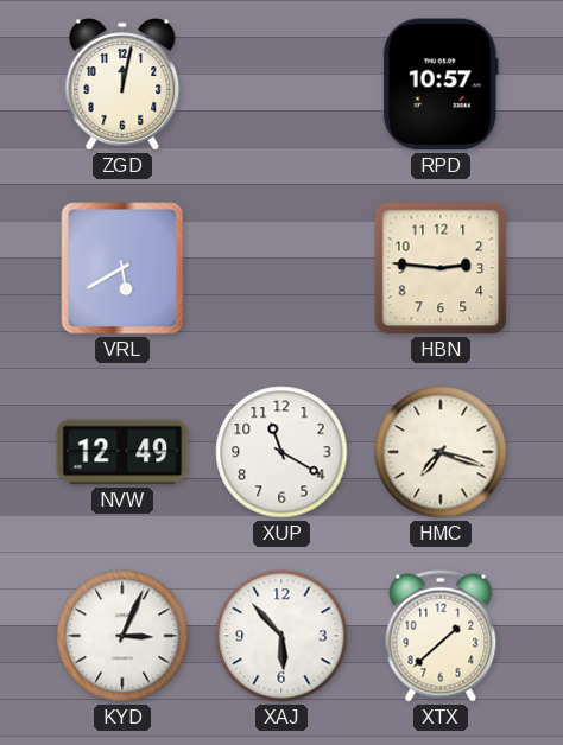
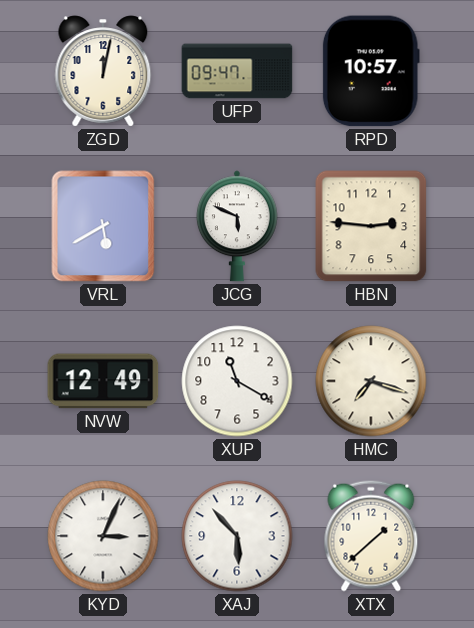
UFP: none -> 09:47 (237, 71)
JCG: none -> 5:49 (237, 226)
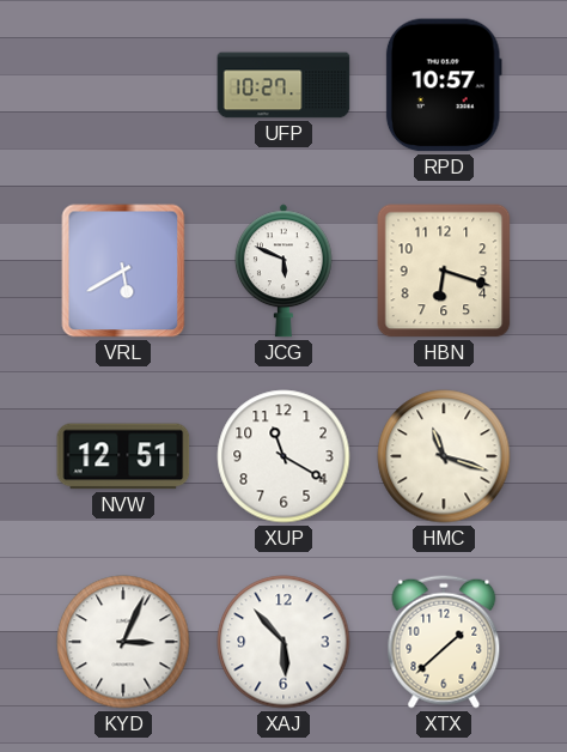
ZGD: 12:02 -> none (103, 71)
UFP: 09:47 -> 10:27 (283, 85)
HBN: 2:46 -> 6:18 (444, 271)
NVW: 12:49 -> 12:51 (123, 456)
HMC: 7:18 -> 11:18 (444, 456)
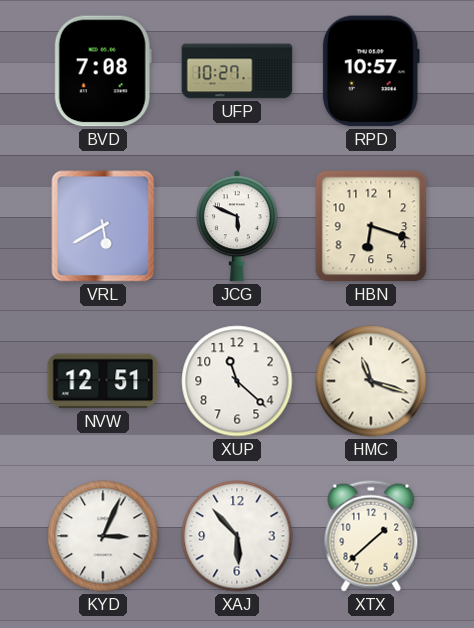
BVD: none -> 7:08 (103, 71)
XUP: 11:20 -> 11:22 (237, 381)
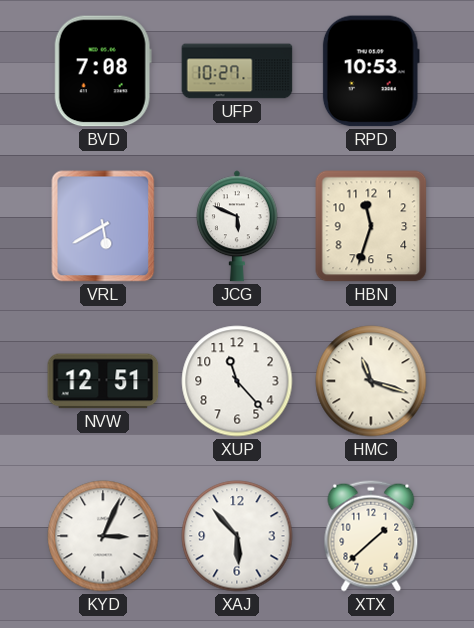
RPD: 10:57 -> 10:53 (371, 71)
HBN: 6:18 -> 11:33 (371, 226)
XUP: 11:22 -> 11:23 (237, 381)
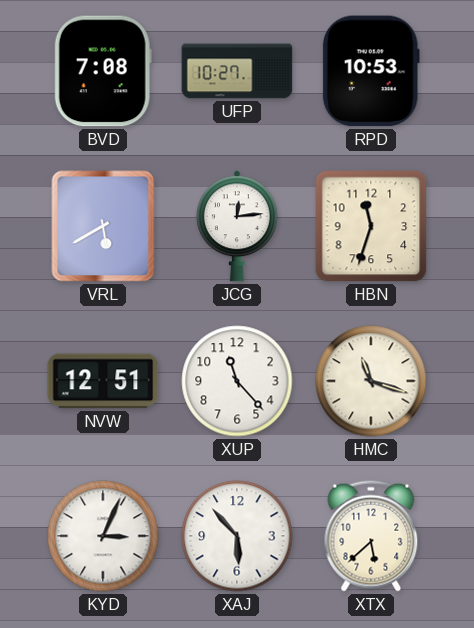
JCG: 5:49 -> 12:14 (237, 226)
XTX: 1:38 -> 5:38 (371, 536)
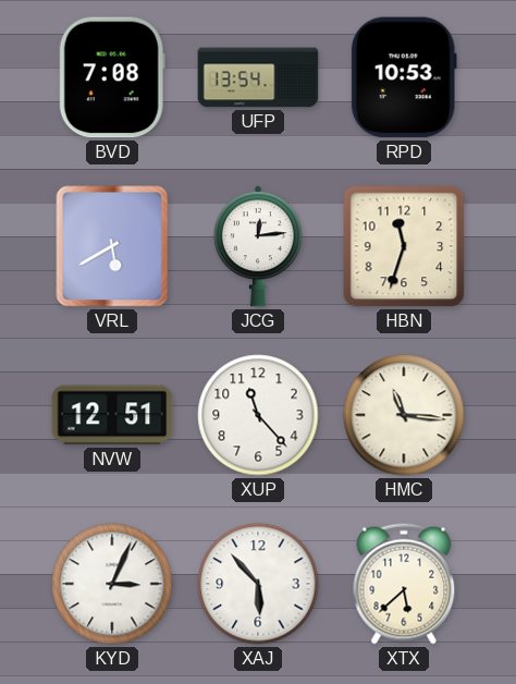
UFP: 10:27 -> 13:54 (258, 77)
HMC: 11:18 -> 11:16 (404, 415)
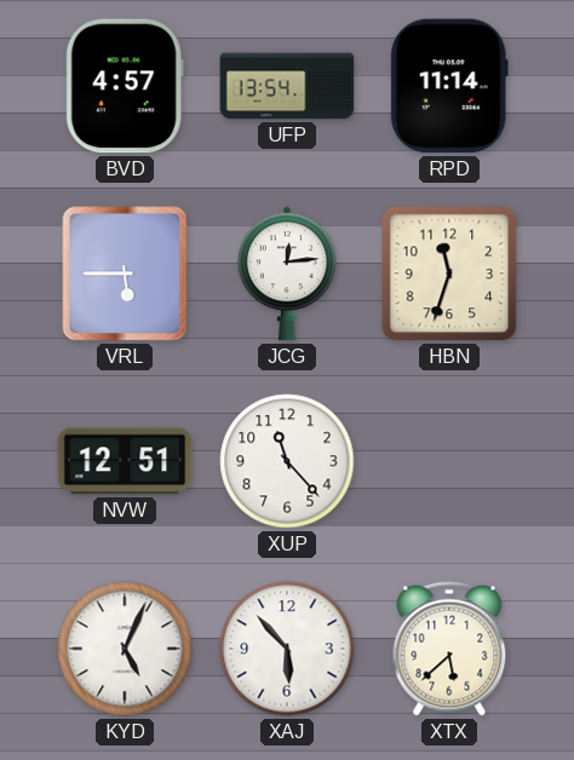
BVD: 7:08 -> 4:57 (125, 86)
RPD: 10:53 -> 11:14 (449, 86)
VRL: 5:40 -> 5:45 (125, 274)
HMC: 11:16 -> none (404, 415)
KYD: 3:04 -> 5:04 (125, 649)
